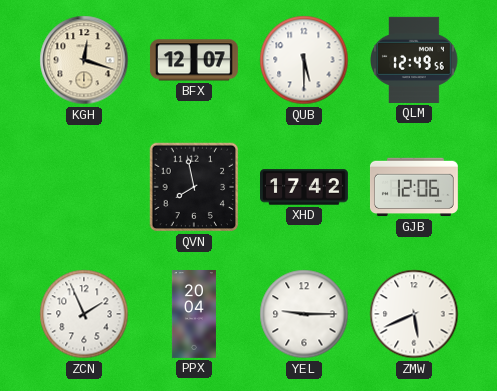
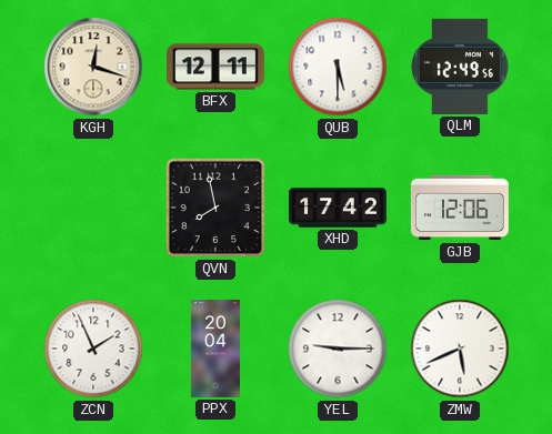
BFX: 12:07 -> 12:11 (215, 67)
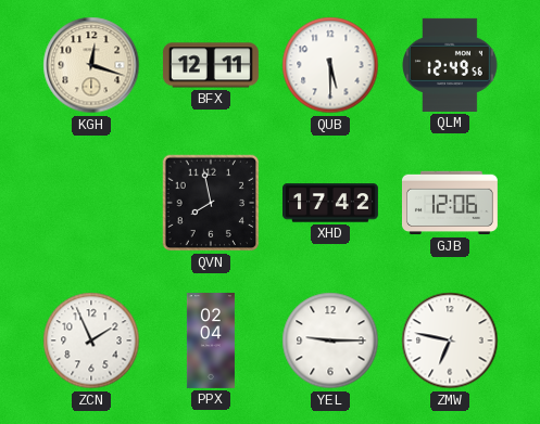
PPX: 20:04 -> 02:04 (211, 342)
ZMW: 5:41 -> 6:47 (450, 341)
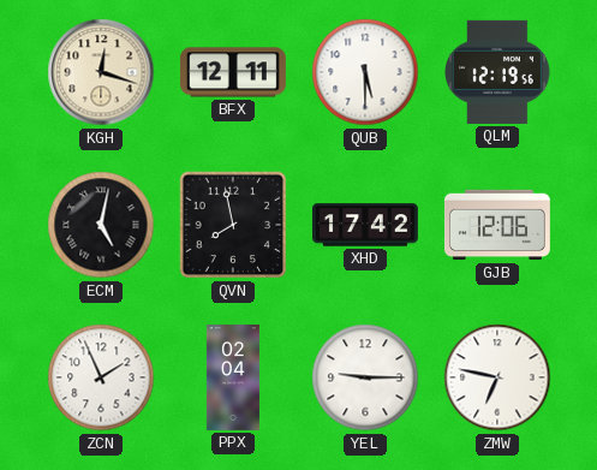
QLM: 12:49 -> 12:19 (499, 72)
ECM: none -> 5:02 (101, 225)
